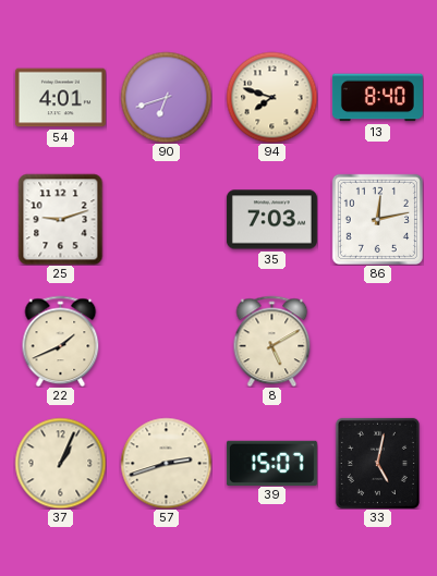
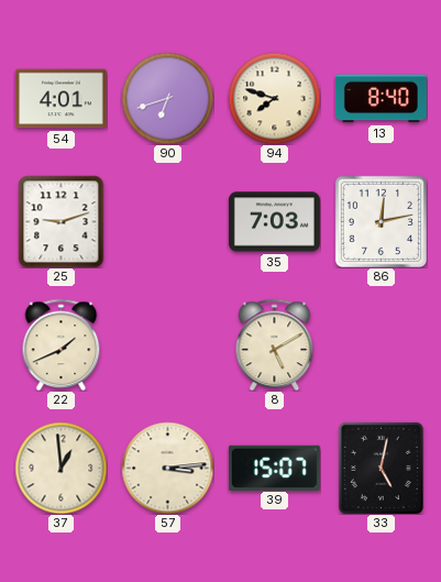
37: 1:04 -> 12:59 (60, 468)
57: 2:42 -> 3:14 (167, 468)
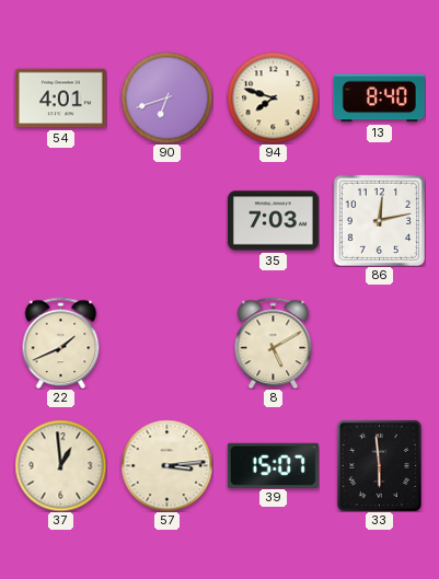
25: 9:12 -> none (62, 221)
33: 5:02 -> 5:59 (379, 465)
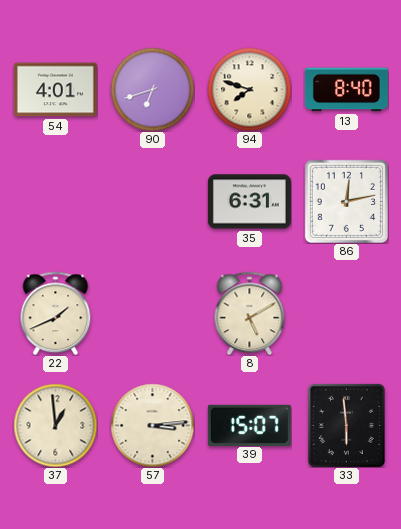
35: 7:03 -> 6:31 (249, 202)
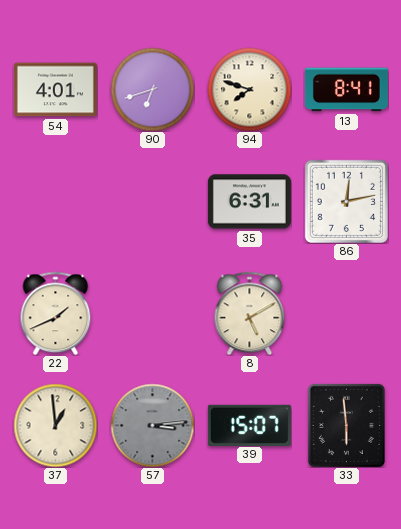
13: 8:40 -> 8:41 (346, 90)
57 dial: cream -> grey (152, 425)
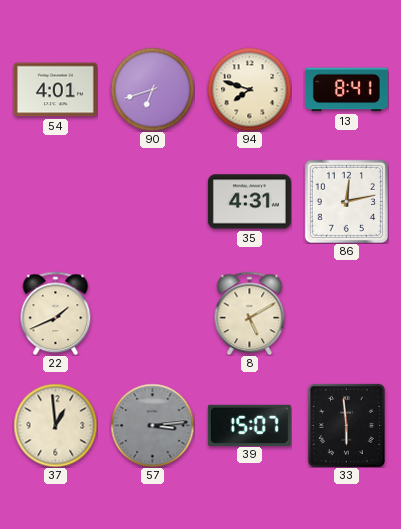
35: 6:31 -> 4:31 (249, 202)
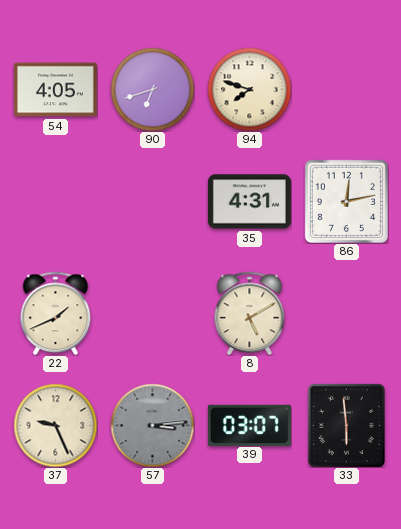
54: 4:01 -> 4:05 (55, 90)
13: 8:41 -> none (346, 90)
37: 12:59 -> 9:26 (55, 425)
39: 15:07 -> 03:07 (249, 425)
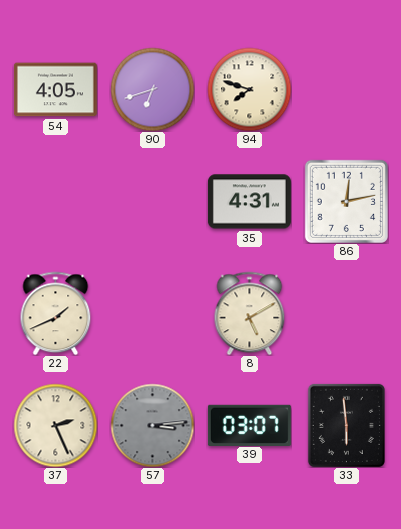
37: 9:26 -> 2:26 (55, 425)
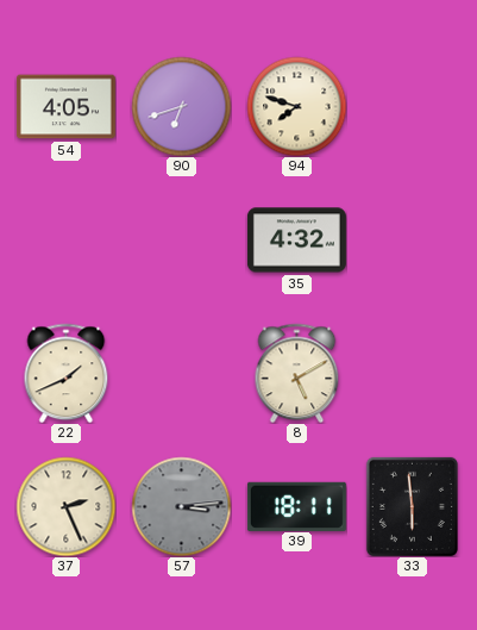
35: 4:31 -> 4:32 (296, 241)
86: 12:13 -> none (346, 201)
39: 03:07 -> 18:11 (296, 506)
